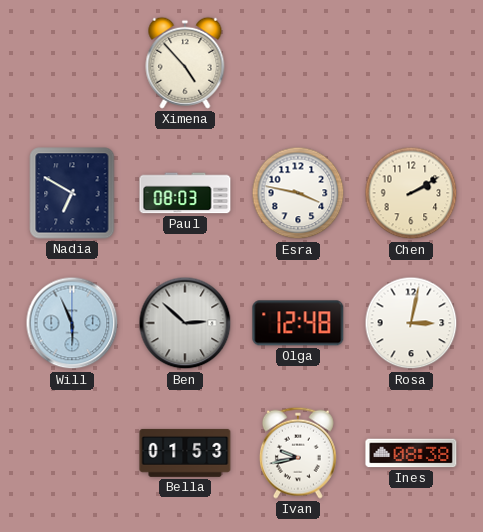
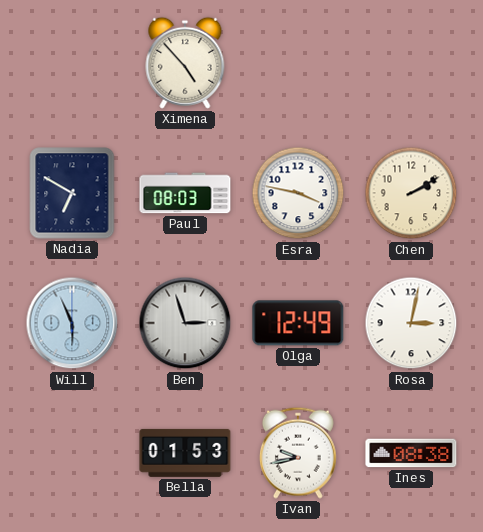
Ben: 2:52 -> 2:57 (185, 323)
Olga: 12:48 -> 12:49 (298, 323)
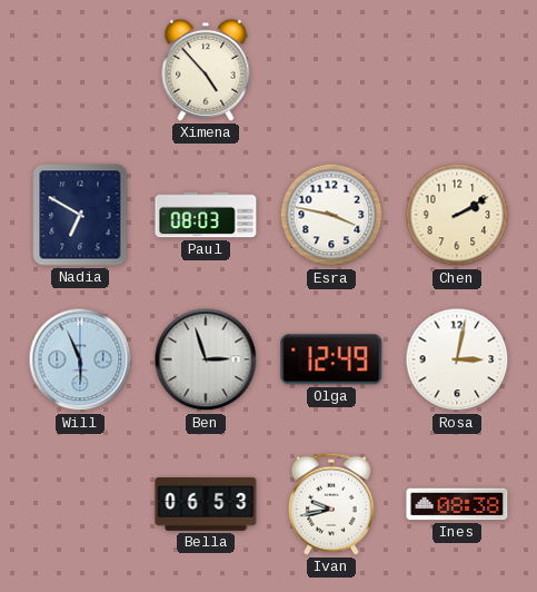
Bella: 01:53 -> 06:53 (206, 504)
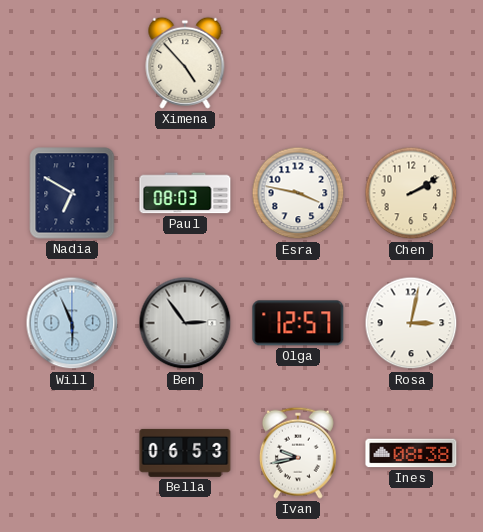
Ben: 2:57 -> 2:54 (185, 323)
Olga: 12:49 -> 12:57 (298, 323)
